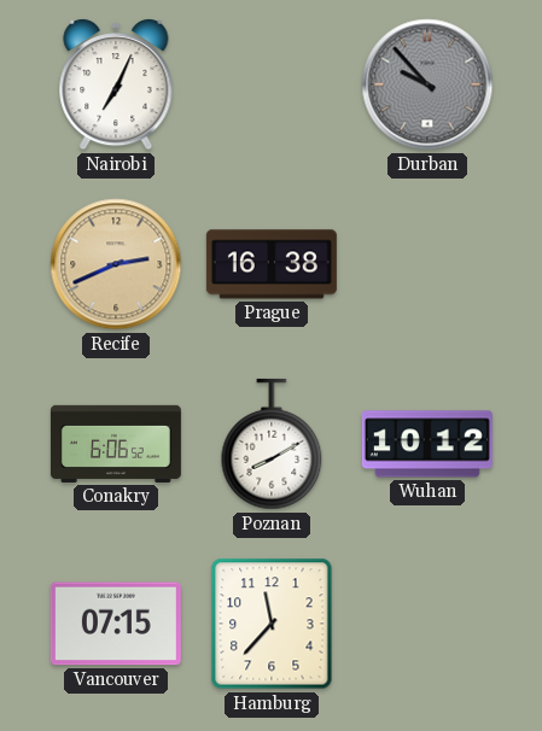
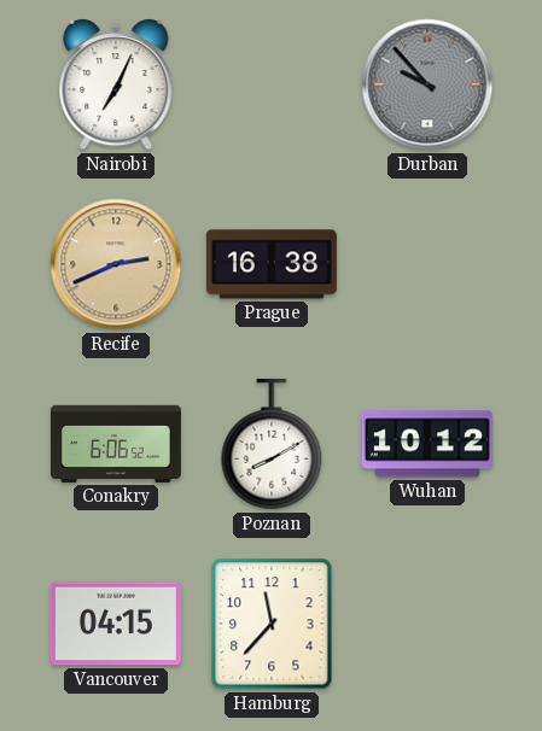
Vancouver: 07:15 -> 04:15 (116, 624)
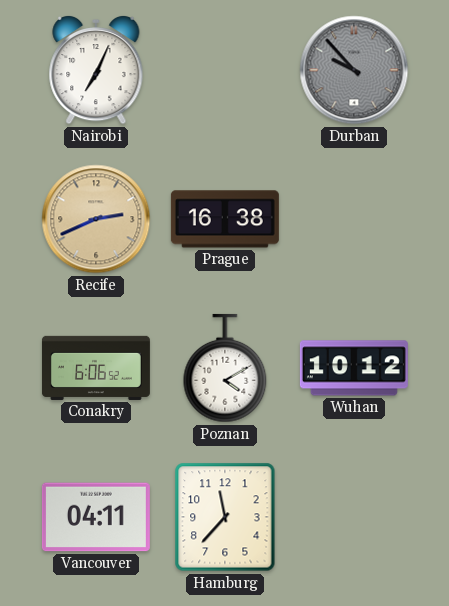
Poznan: 8:10 -> 4:10 (225, 368)
Vancouver: 04:15 -> 04:11 (96, 517)
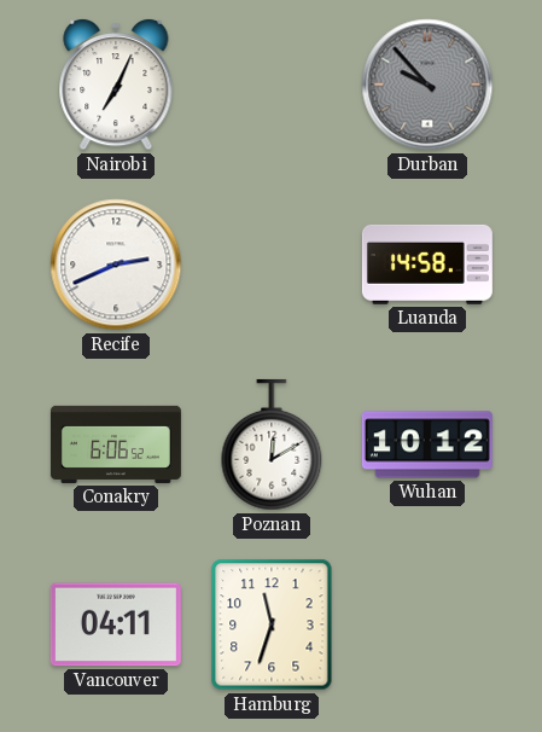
Recife dial: champagne -> white (116, 265)
Prague: 16:38 -> none (225, 219)
Luanda: none -> 14:58 (427, 265)
Poznan: 4:10 -> 12:10 (272, 445)
Hamburg: 11:37 -> 11:33 (272, 624)
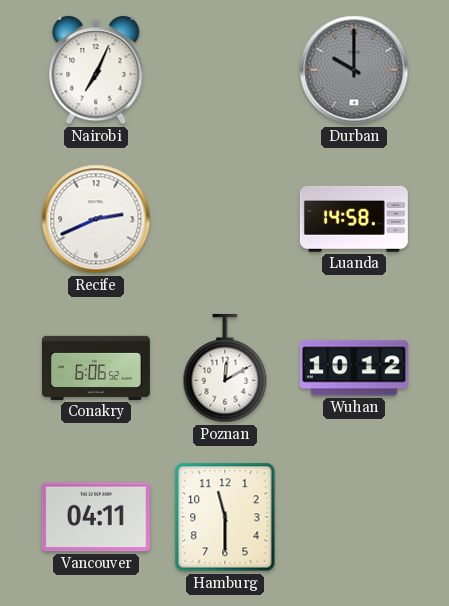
Durban: 9:53 -> 10:00 (354, 70)
Hamburg: 11:33 -> 11:30 (225, 517)
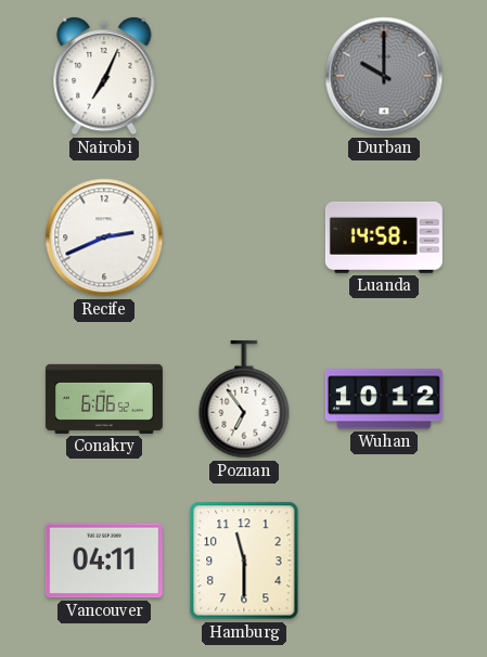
Poznan: 12:10 -> 6:54 (244, 399)
